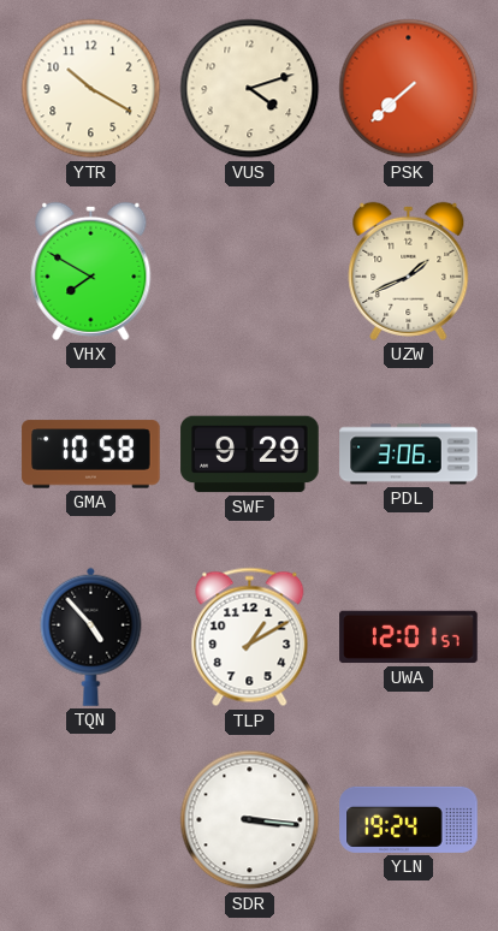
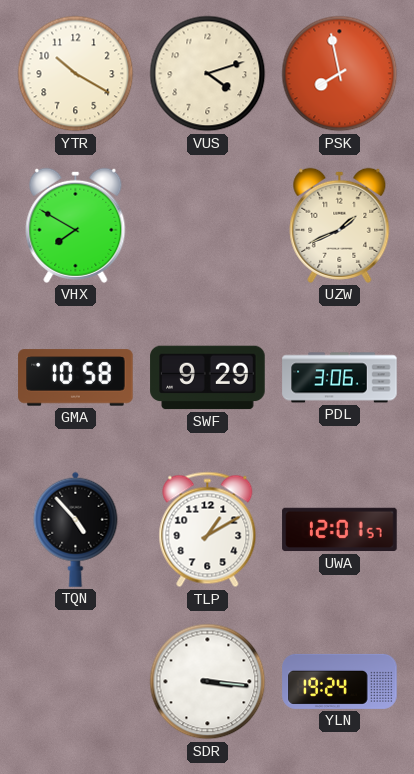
PSK: 7:38 -> 7:58 (340, 74)
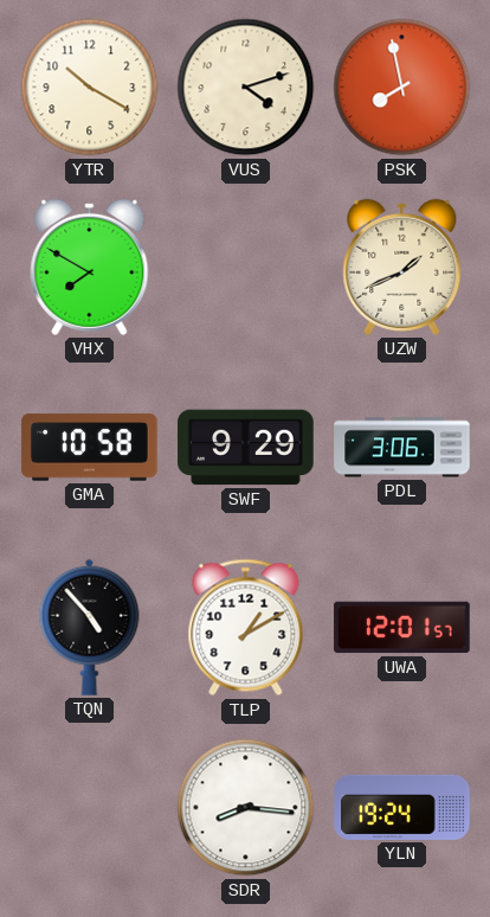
SDR: 3:16 -> 8:16 (246, 808)
